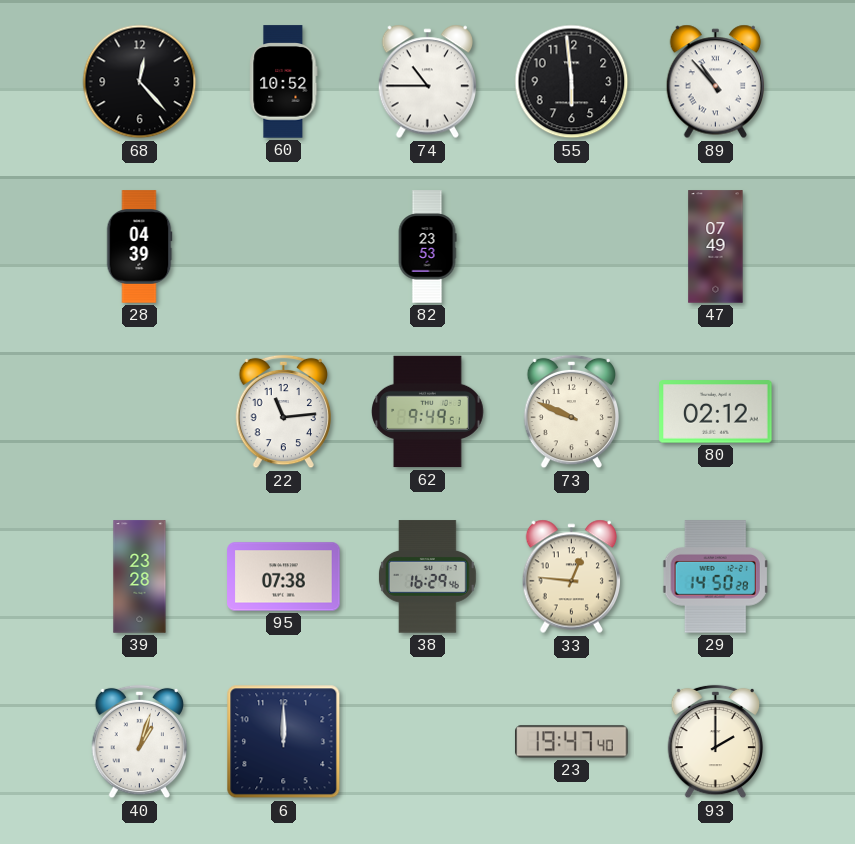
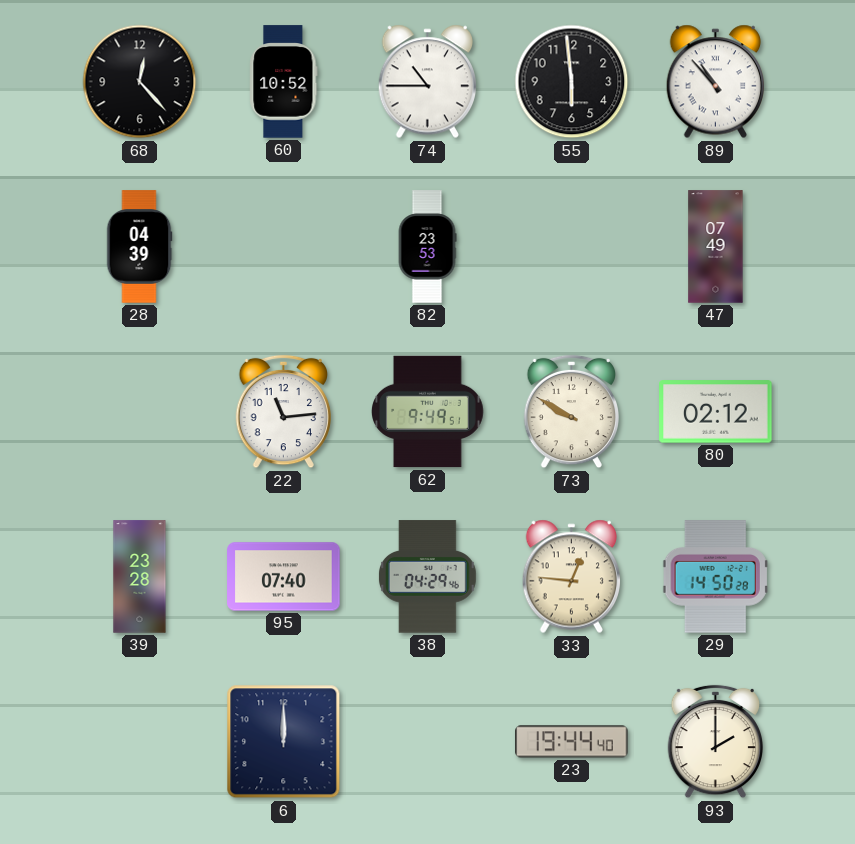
73: 9:49 -> 9:50 (571, 412)
95: 07:38 -> 07:40 (284, 577)
38: 16:29 -> 04:29 (427, 577)
40: 1:03 -> none (139, 742)
23: 19:47 -> 19:44 (572, 742)
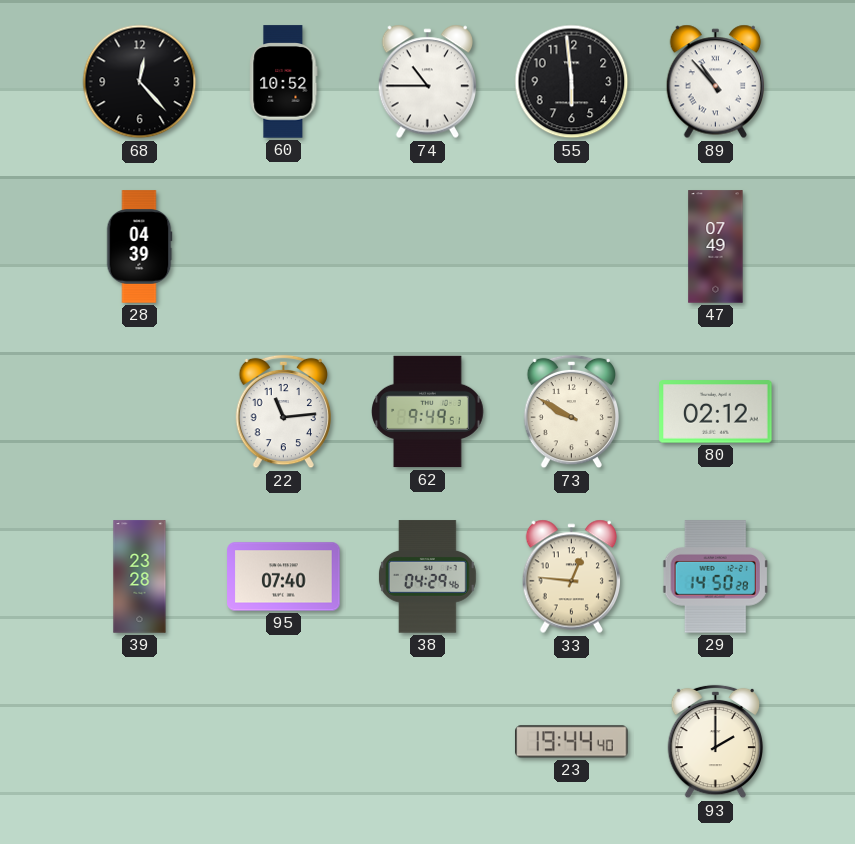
82: 23:53 -> none (427, 247)
6: 12:00 -> none (284, 742)
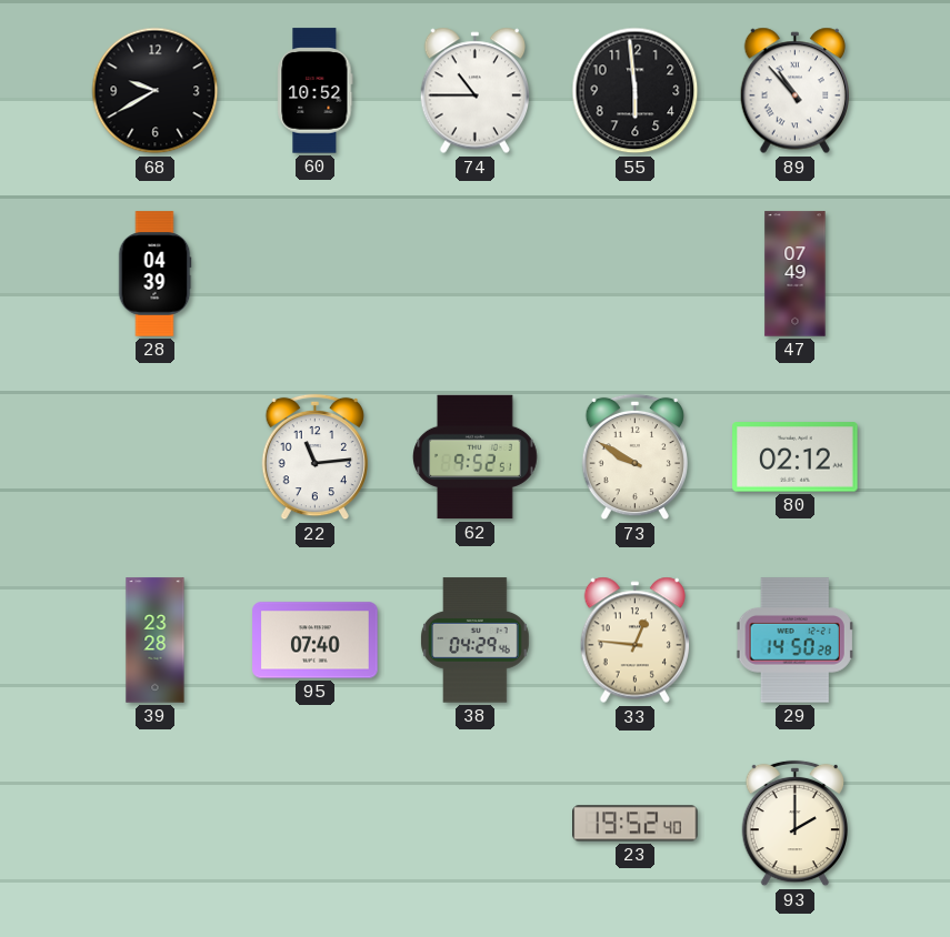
68: 12:23 -> 9:40 (156, 91)
62: 9:49 -> 9:52 (476, 457)
23: 19:44 -> 19:52 (636, 824)
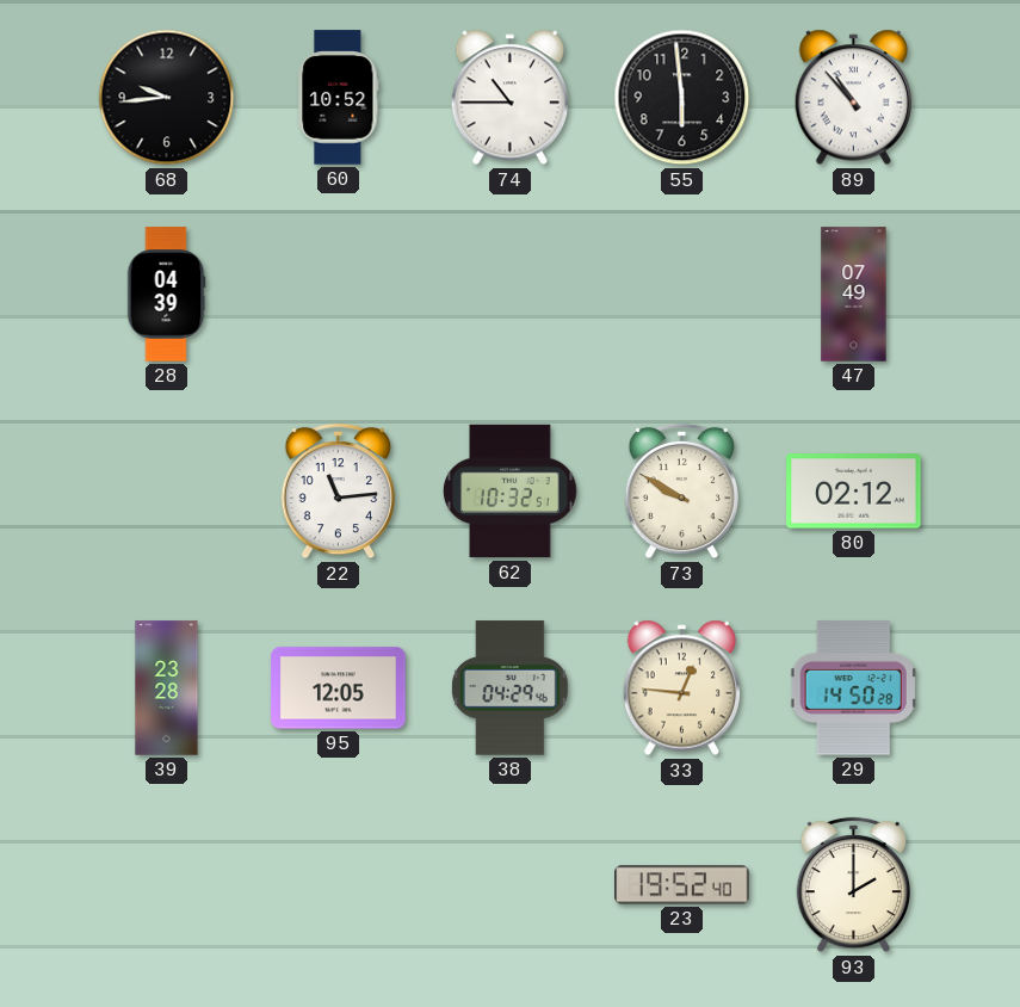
68: 9:40 -> 9:44 (167, 98)
62: 9:52 -> 10:32 (511, 492)
95: 07:40 -> 12:05 (339, 688)
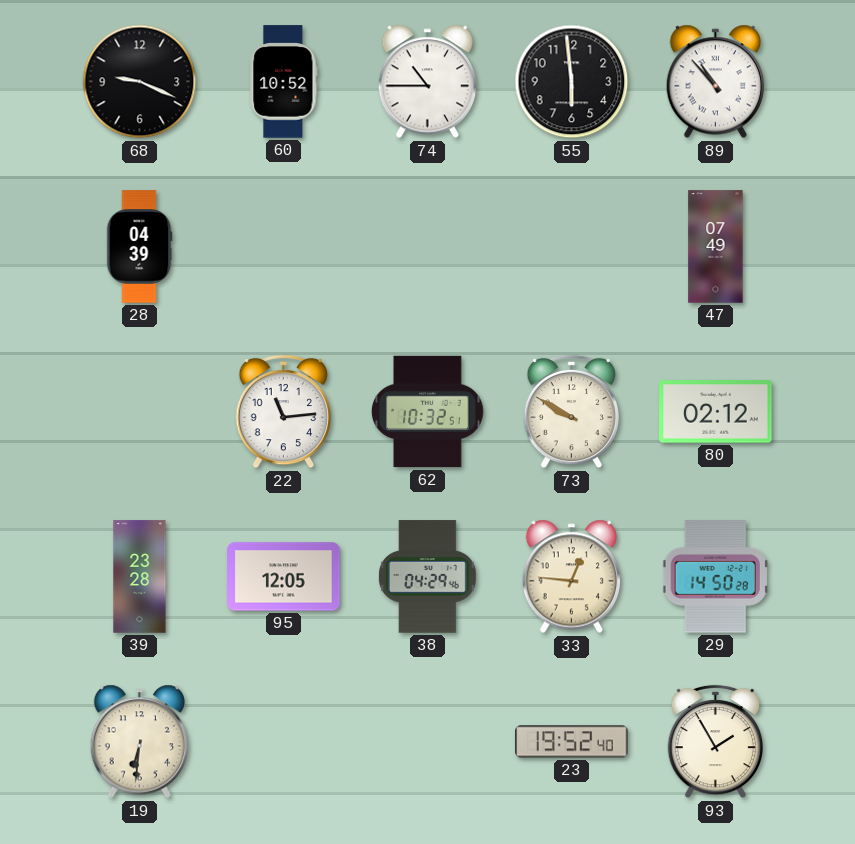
68: 9:44 -> 9:19 (140, 82)
19: none -> 6:31 (139, 742)
93: 2:00 -> 1:55 (715, 742)
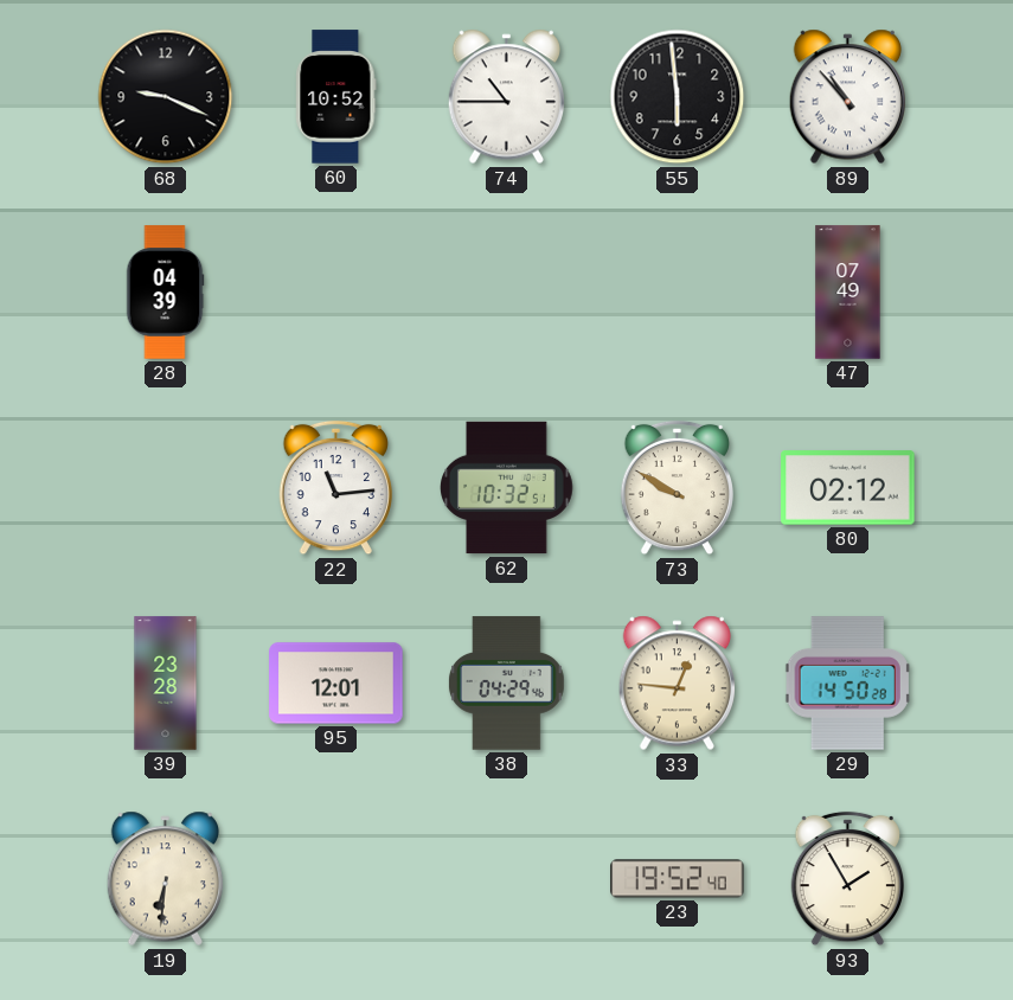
95: 12:05 -> 12:01 (336, 684)
